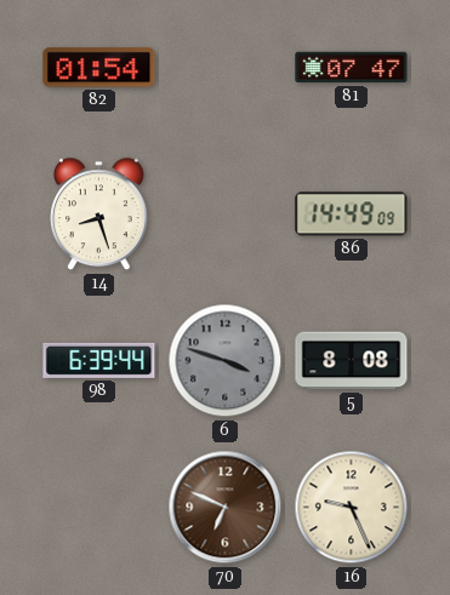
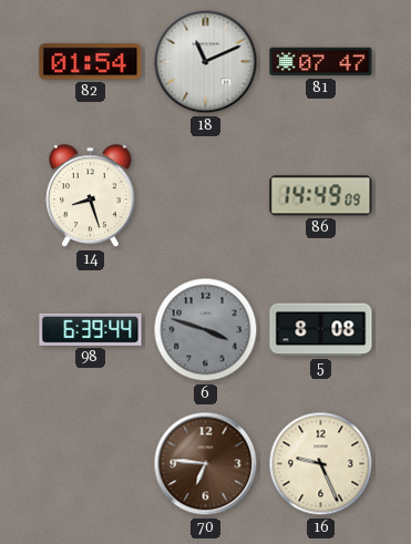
18: none -> 11:11 (206, 62)
70: 6:49 -> 6:46 (206, 464)
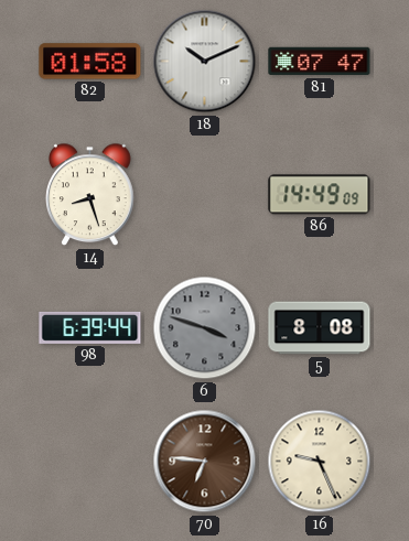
82: 01:54 -> 01:58 (90, 62)
18: 11:11 -> 10:11 (205, 62)
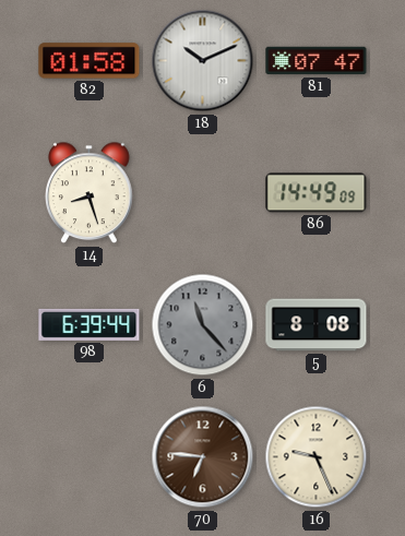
6: 3:48 -> 11:23 (203, 325)
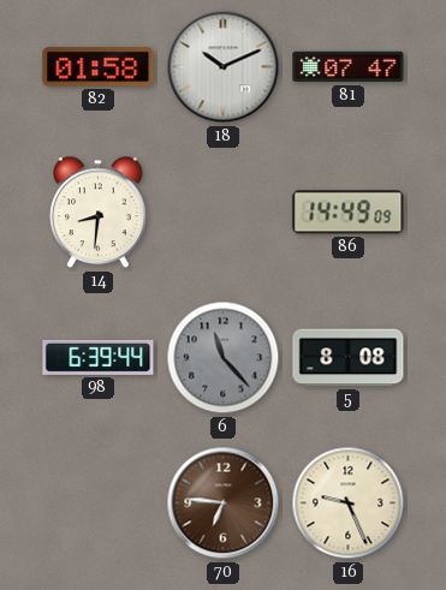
14: 8:27 -> 8:31 (99, 213)
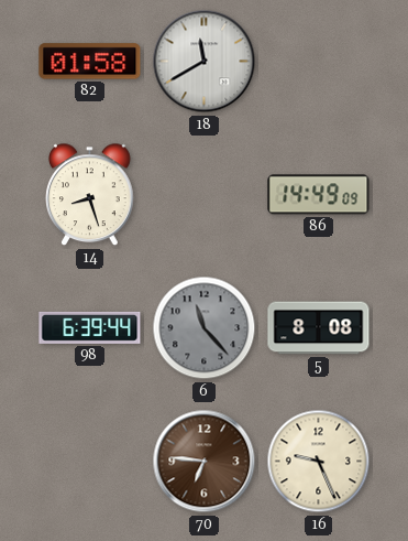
18: 10:11 -> 11:40 (205, 62)
81: 07:47 -> none (349, 67)
14: 8:31 -> 8:27 (90, 195)
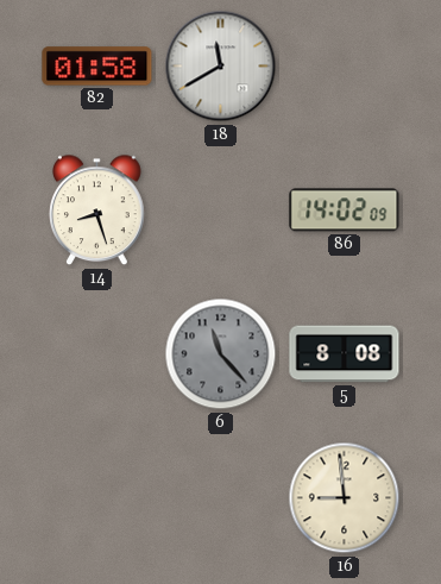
86: 14:49 -> 14:02 (345, 211)
98: 6:39 -> none (90, 327)
70: 6:46 -> none (205, 462)
16: 9:26 -> 8:59 (345, 498)
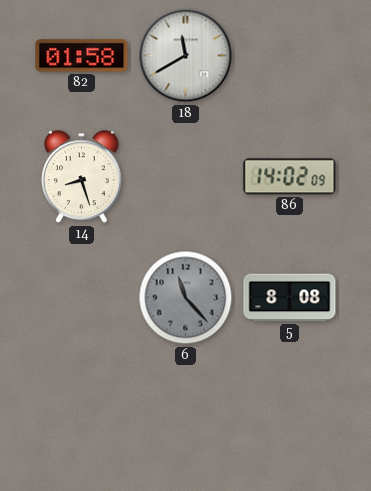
16: 8:59 -> none (345, 498)
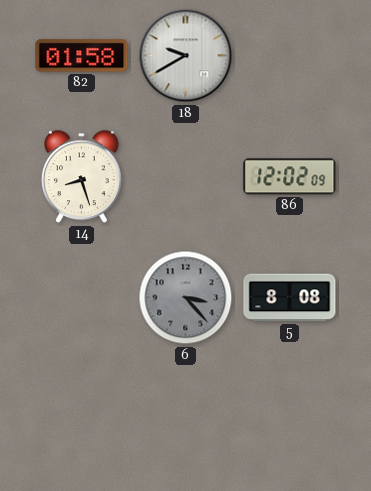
18: 11:40 -> 9:40 (186, 56)
86: 14:02 -> 12:02 (290, 177)
6: 11:23 -> 3:23 (186, 298)
